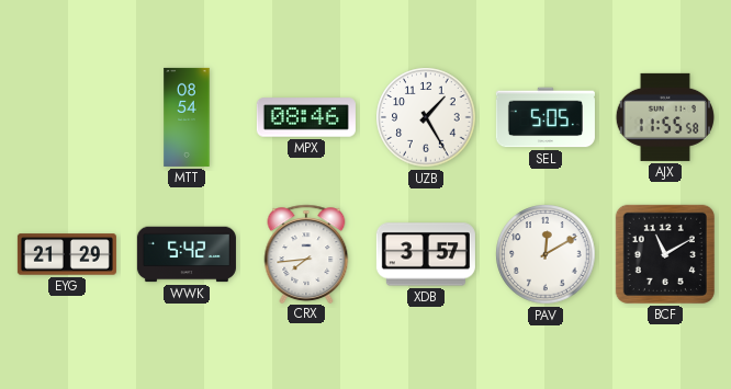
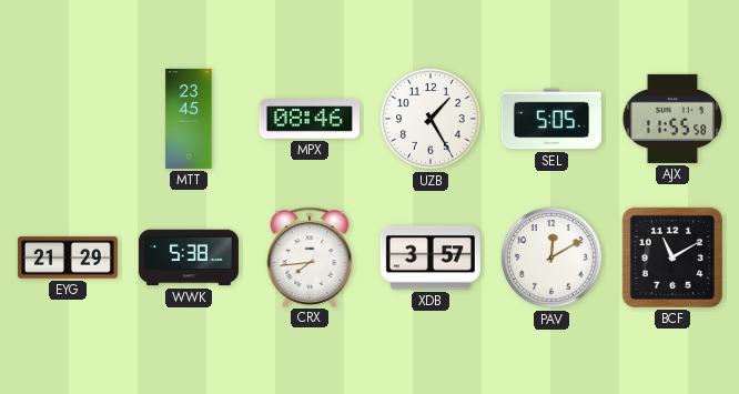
MTT: 08:54 -> 23:45 (189, 119)
WWK: 5:42 -> 5:38 (189, 257)
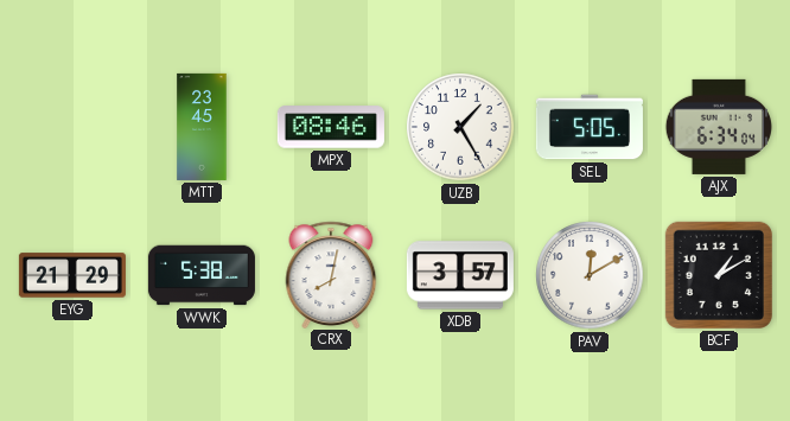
AJX: 11:55 -> 6:34 (719, 127)
CRX: 7:44 -> 8:02 (331, 274)
BCF: 11:10 -> 1:10 (719, 275)
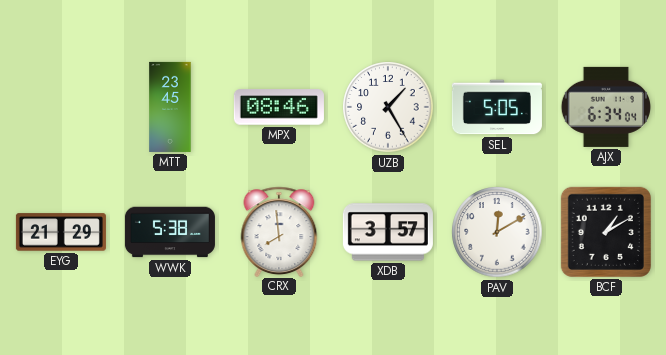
CRX: 8:02 -> 7:59 (279, 231)
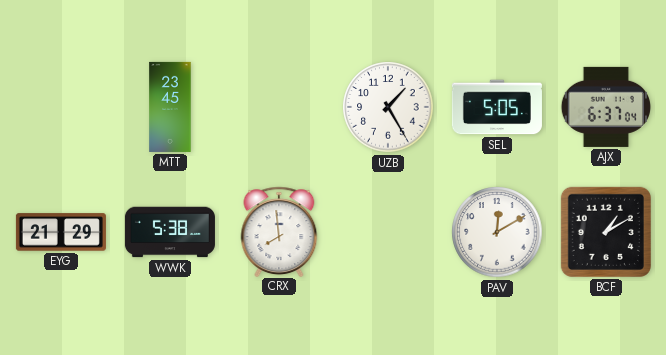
MPX: 08:46 -> none (279, 107)
AJX: 6:34 -> 6:37 (606, 107)
XDB: 3:57 -> none (388, 232)
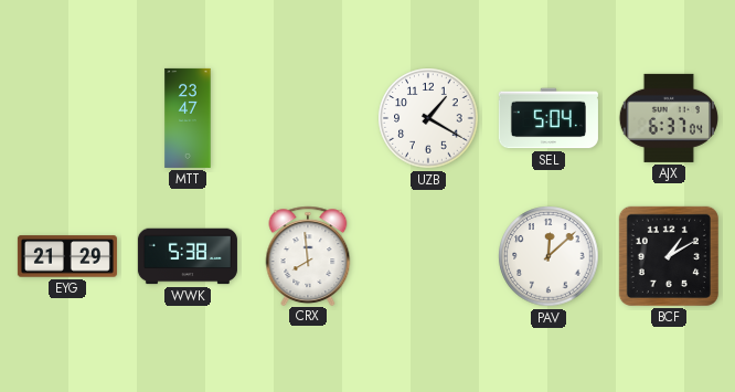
MTT: 23:45 -> 23:47 (188, 118)
UZB: 1:25 -> 1:20 (428, 118)
SEL: 5:05 -> 5:04 (548, 118)
PAV: 12:10 -> 12:08 (548, 256)
